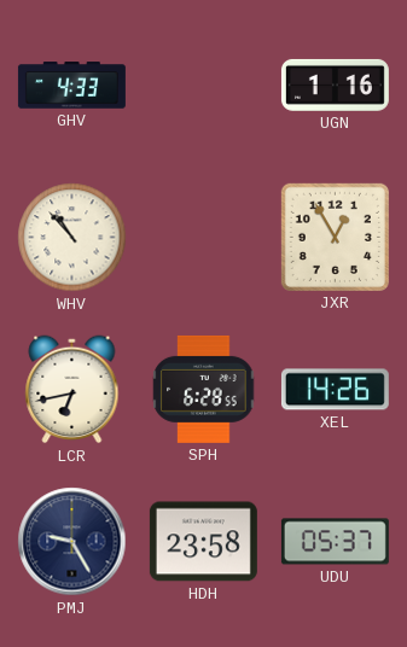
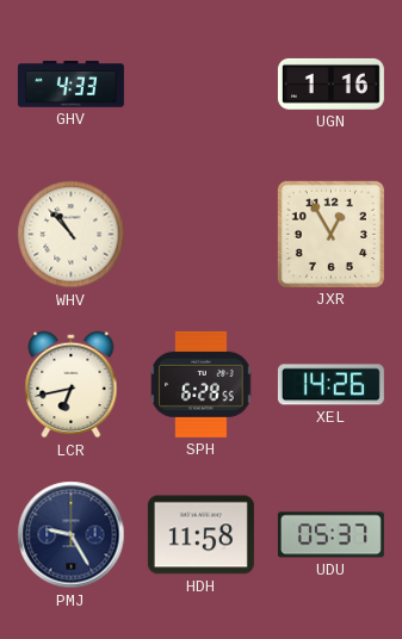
HDH: 23:58 -> 11:58 (200, 535)
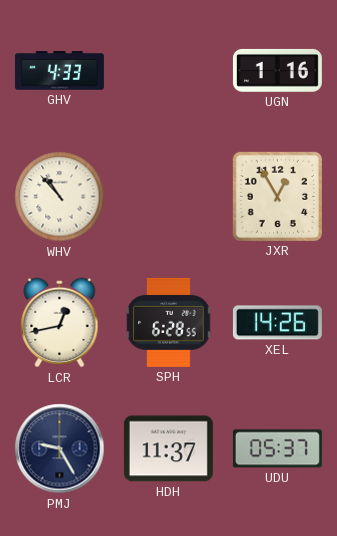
LCR: 6:43 -> 12:43 (60, 323)
HDH: 11:58 -> 11:37 (168, 449)
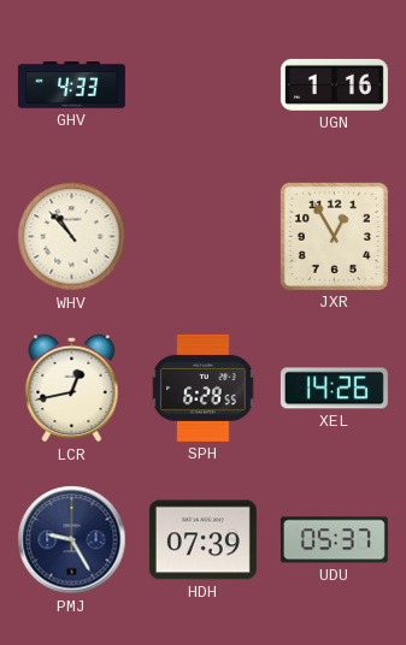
HDH: 11:37 -> 07:39 (202, 540)
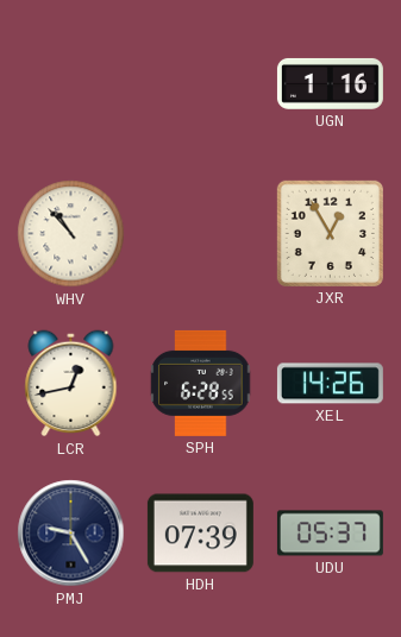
GHV: 4:33 -> none (71, 85)
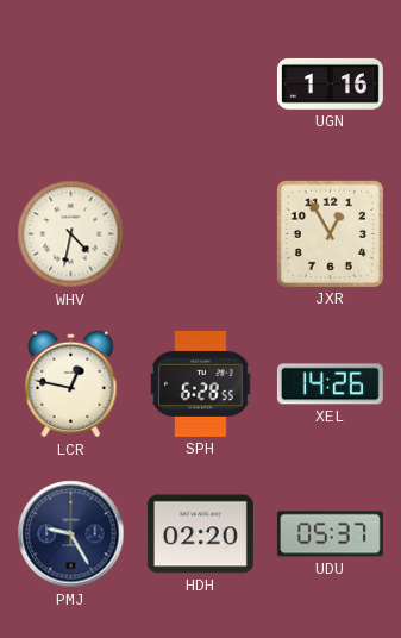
WHV: 10:53 -> 4:32 (71, 234)
LCR: 12:43 -> 12:47 (71, 384)
HDH: 07:39 -> 02:20 (200, 534)
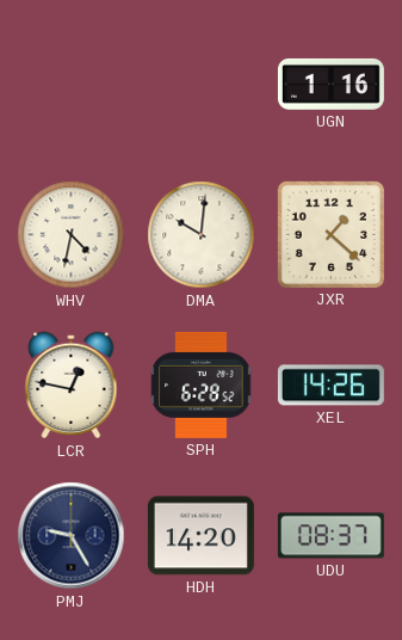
DMA: none -> 10:01 (202, 235)
JXR: 12:55 -> 1:22 (330, 234)
SPH: 6:28:55 -> 6:28:52 (202, 384)
HDH: 02:20 -> 14:20 (200, 536)
UDU: 05:37 -> 08:37 (330, 536)
